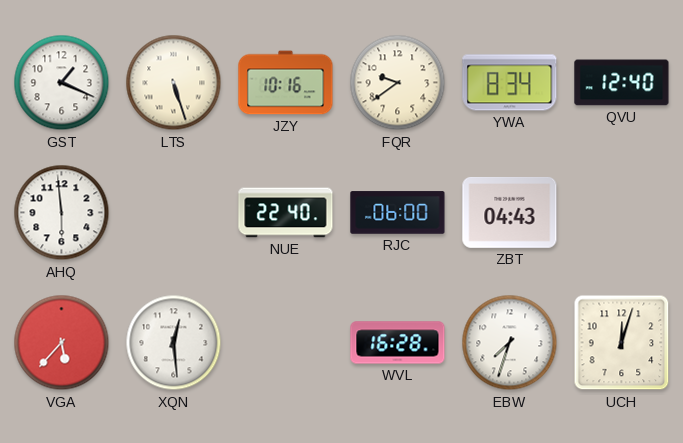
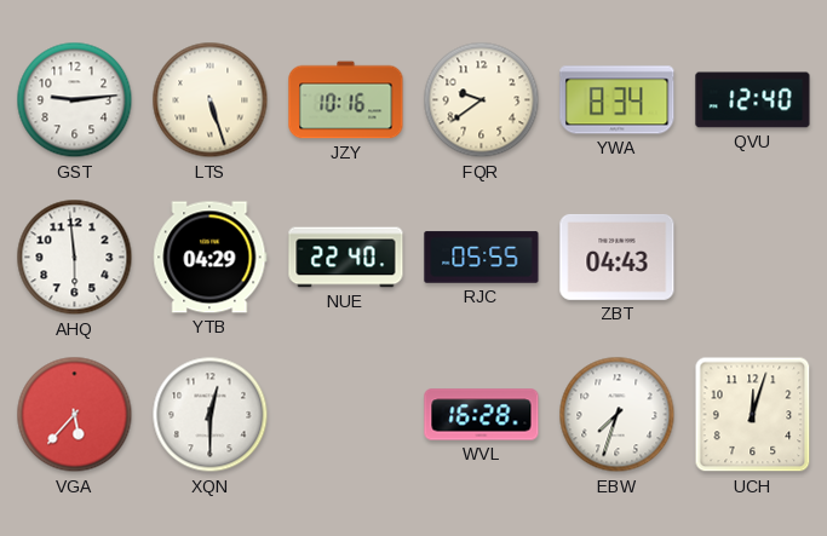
GST: 1:19 -> 9:14 (75, 100)
YTB: none -> 04:29 (211, 258)
RJC: 06:00 -> 05:55 (482, 258)
XQN: 12:29 -> 12:30 (211, 415)
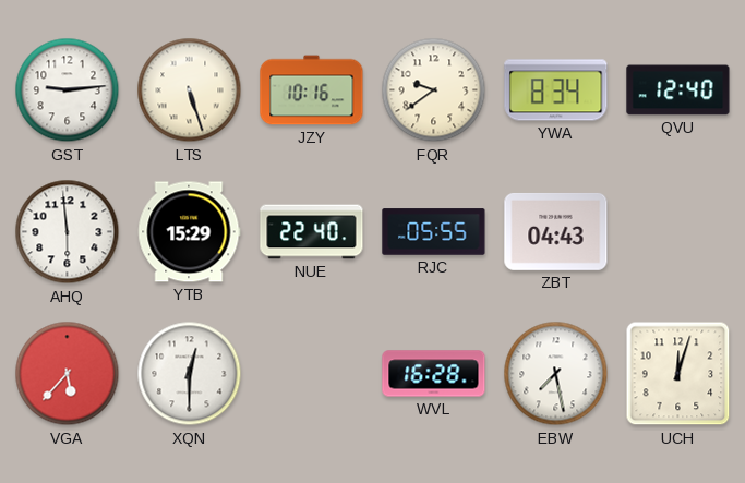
YTB: 04:29 -> 15:29 (190, 232)
EBW: 7:33 -> 7:28 (556, 374)
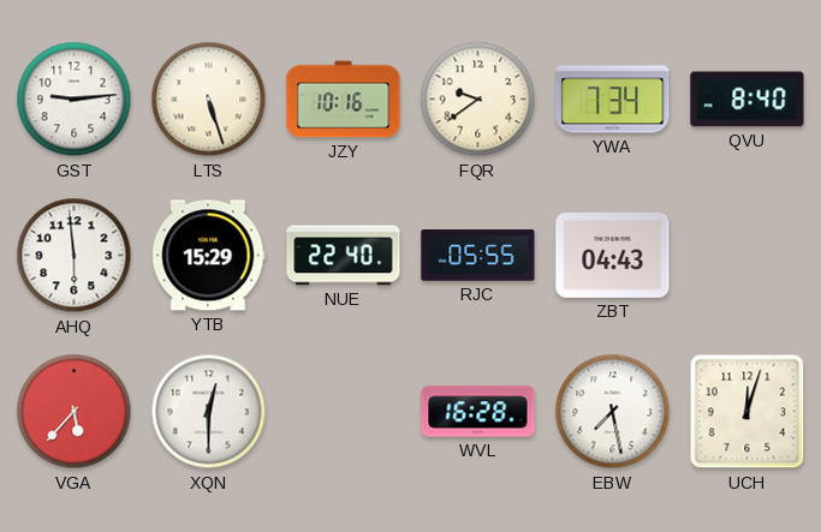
YWA: 8:34 -> 7:34 (613, 100)
QVU: 12:40 -> 8:40 (748, 100)
